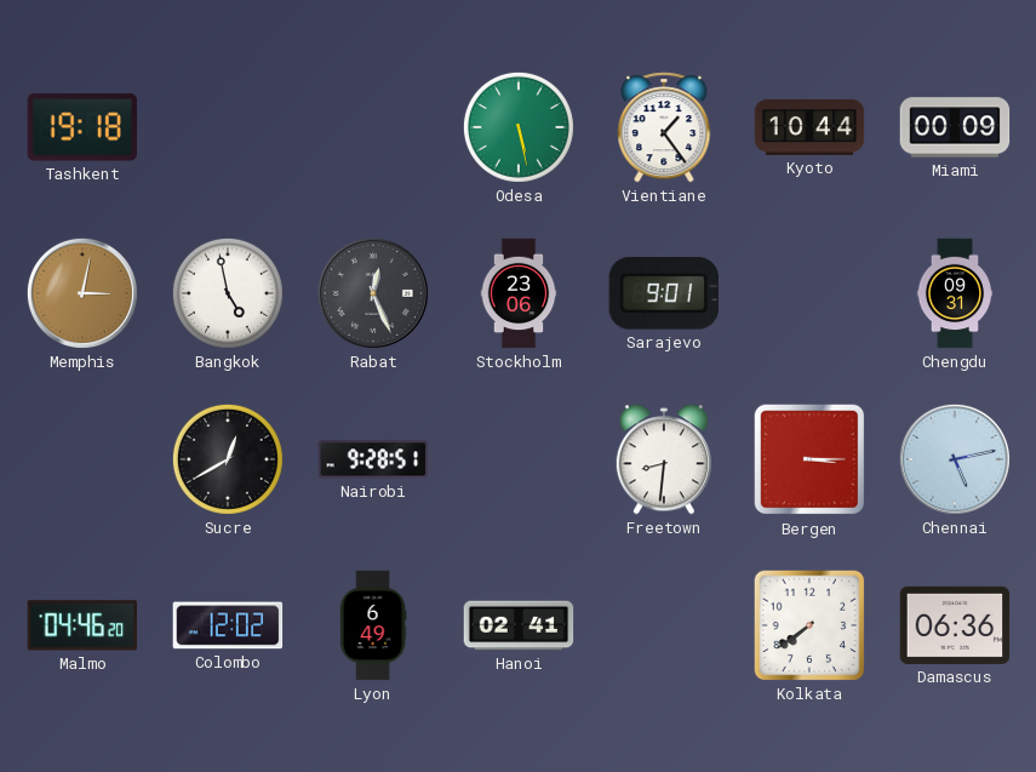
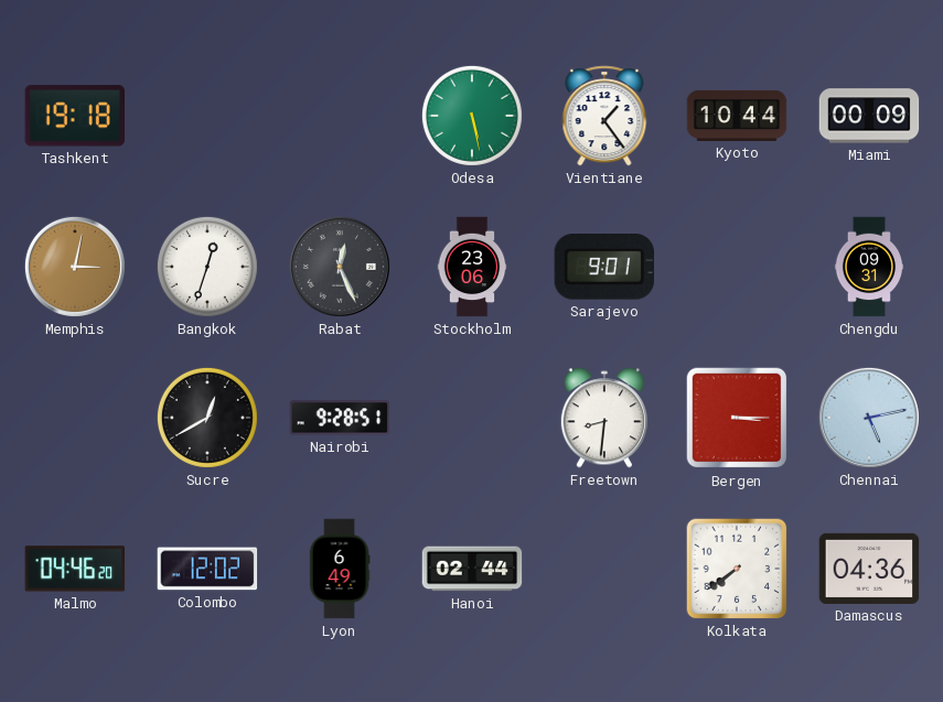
Bangkok: 4:58 -> 12:33 (207, 267)
Hanoi: 02:41 -> 02:44 (472, 569)
Damascus: 06:36 -> 04:36 (869, 569)
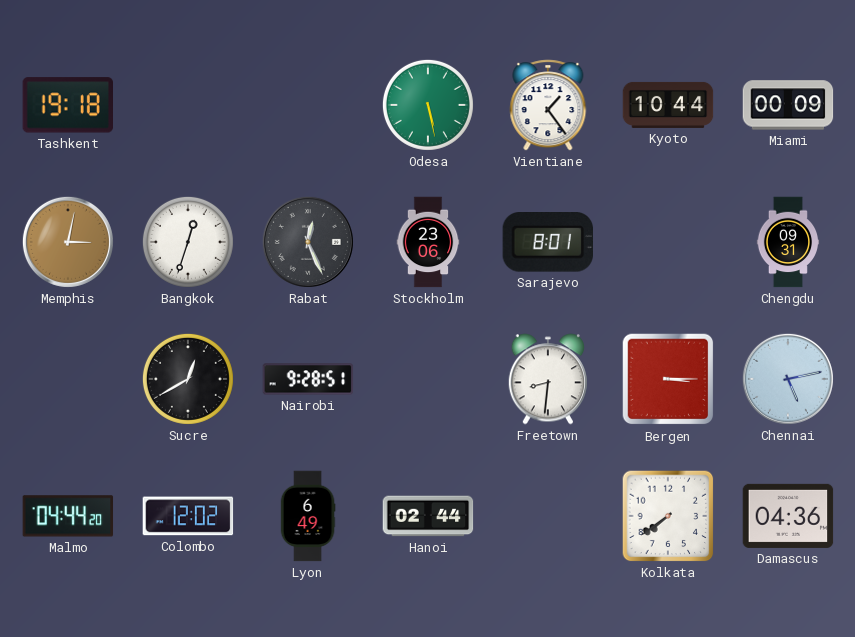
Sarajevo: 9:01 -> 8:01 (547, 243)
Malmo: 04:46 -> 04:44 (68, 516)
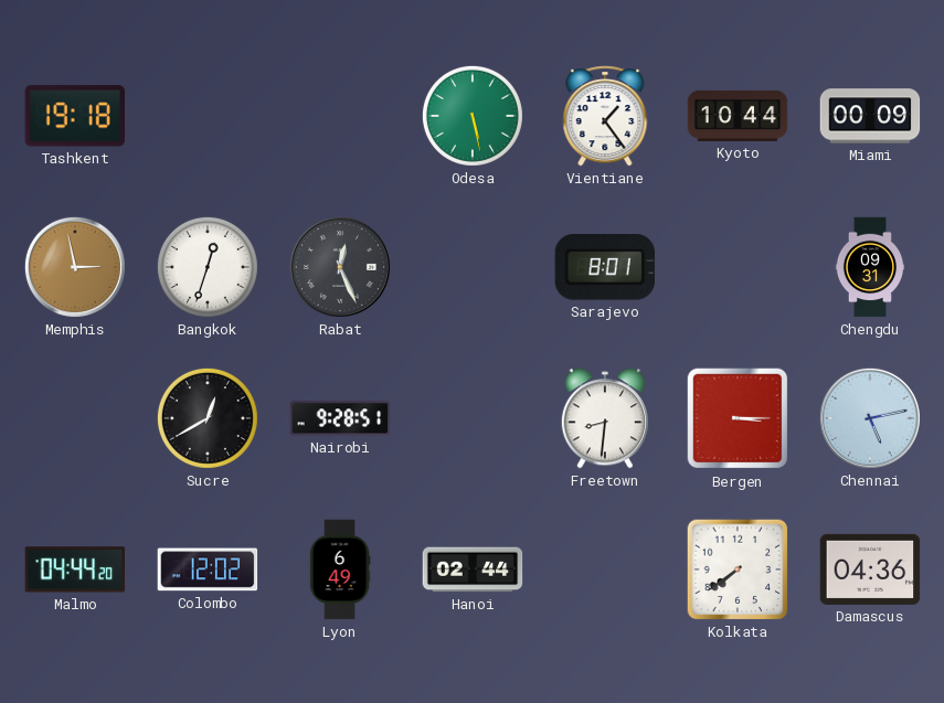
Memphis: 3:02 -> 2:58 (75, 267)
Stockholm: 23:06 -> none (428, 242)
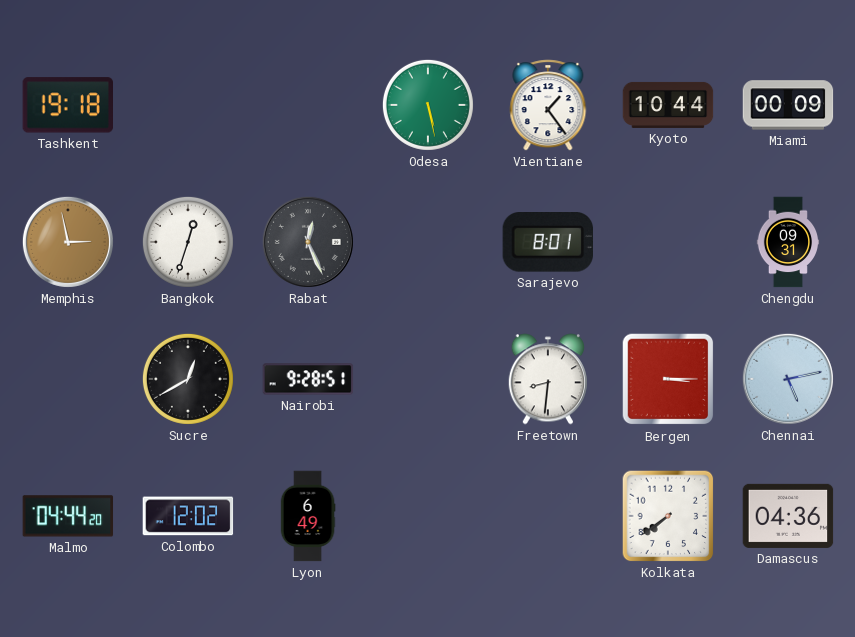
Hanoi: 02:44 -> none (473, 569)
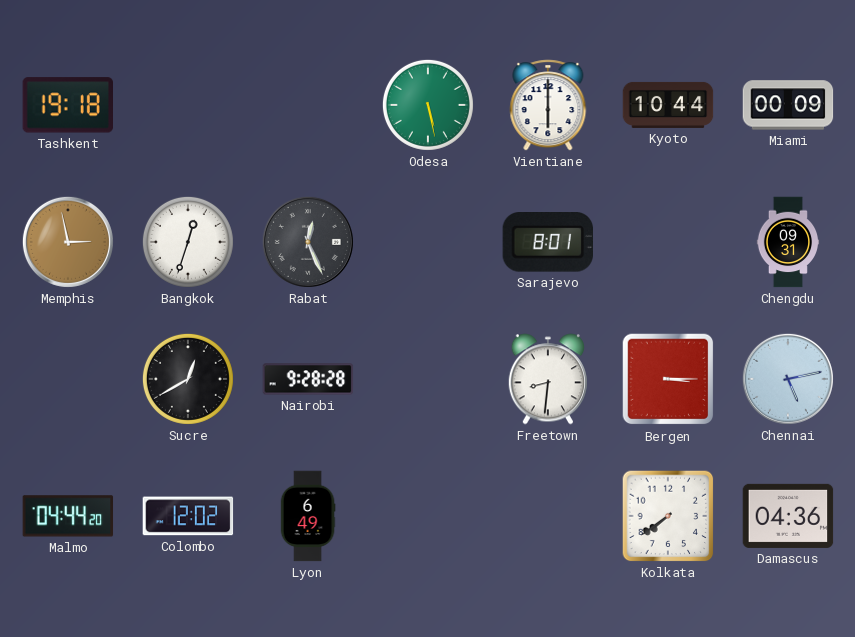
Vientiane: 1:24 -> 6:00 (548, 105)
Nairobi: 9:28:51 -> 9:28:28 (308, 379)
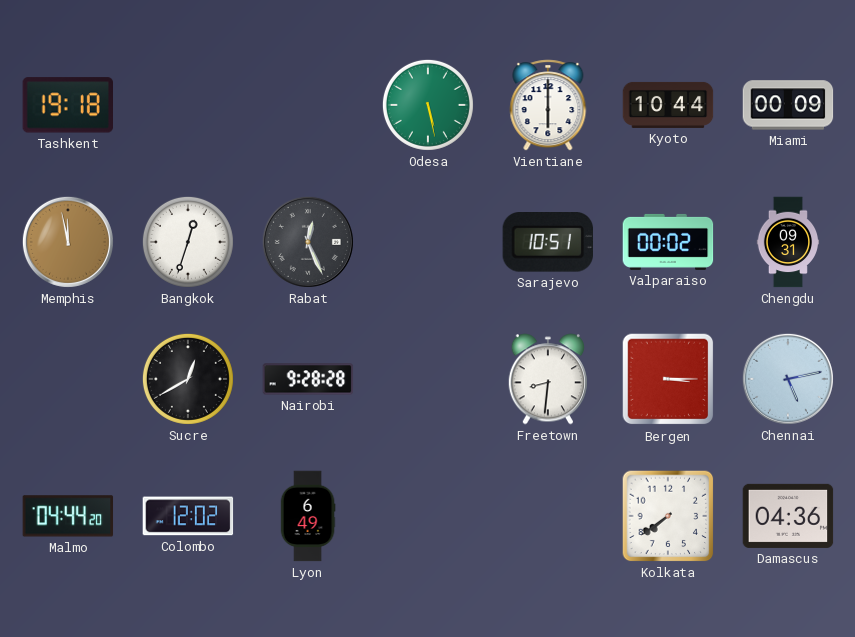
Memphis: 2:58 -> 11:58 (68, 242)
Sarajevo: 8:01 -> 10:51 (547, 243)
Valparaiso: none -> 00:02 (668, 242)
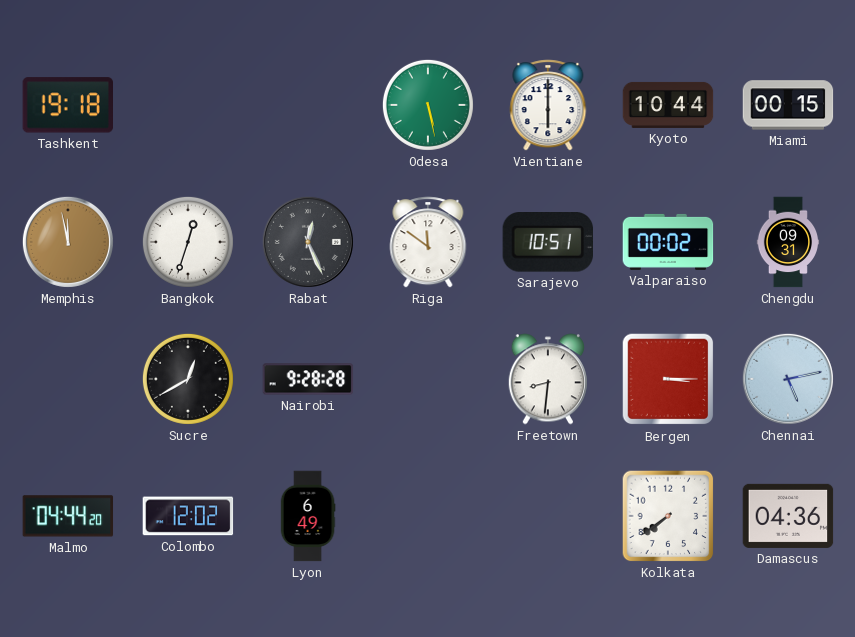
Miami: 00:09 -> 00:15 (788, 105)
Riga: none -> 11:51 (428, 242)
